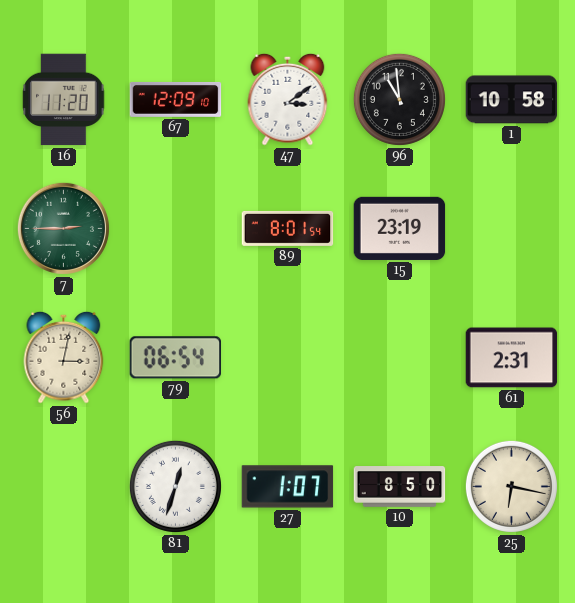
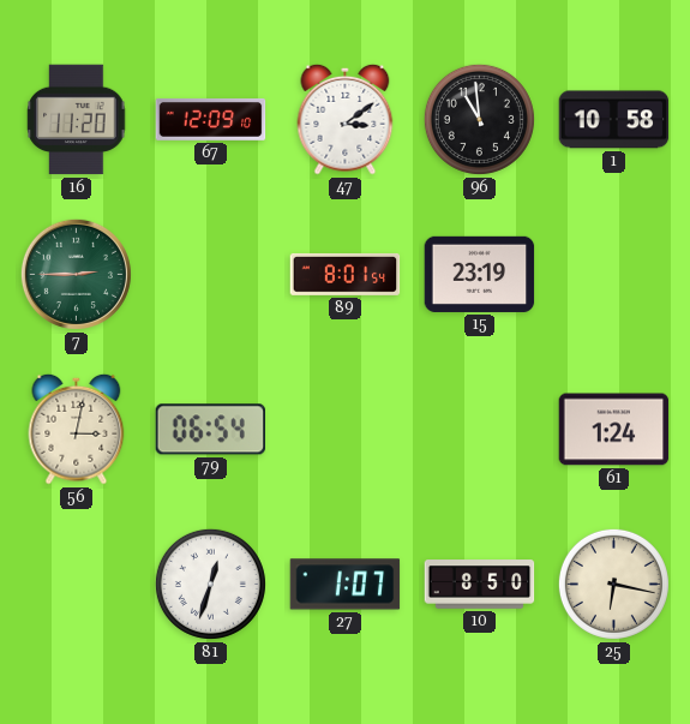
61: 2:31 -> 1:24 (614, 430)
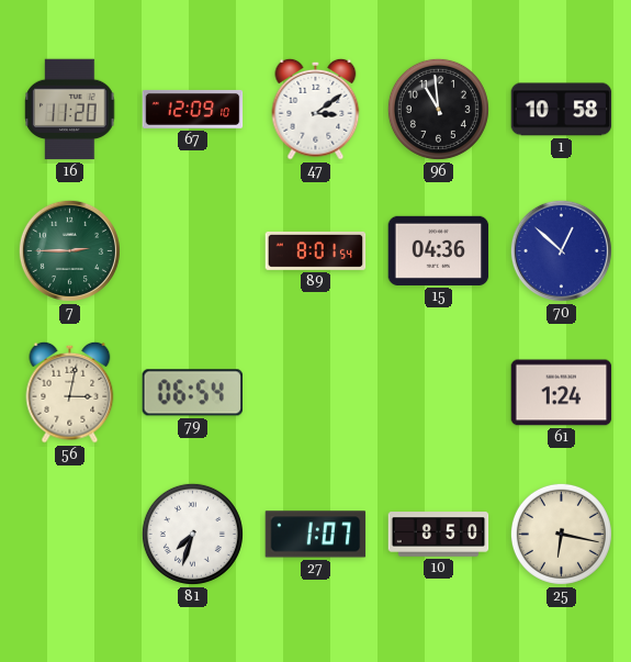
15: 23:19 -> 04:36 (439, 250)
70: none -> 12:52 (561, 250)
81: 12:33 -> 7:33 (192, 534)
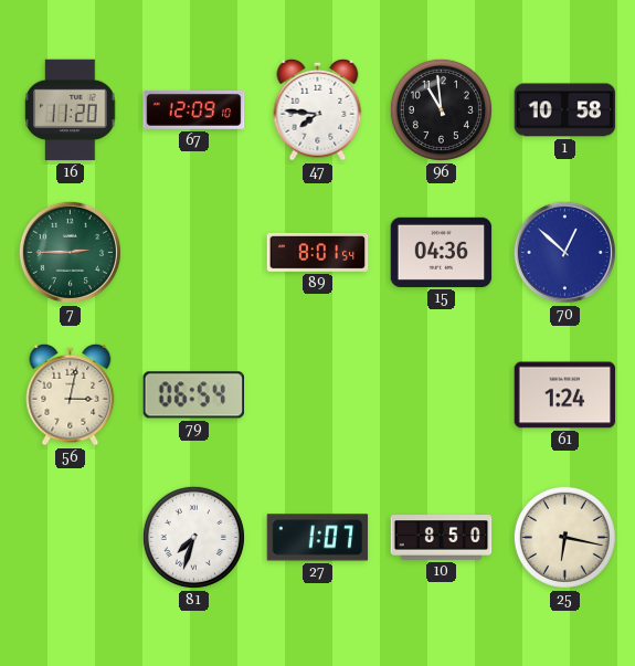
47: 3:09 -> 7:46 (318, 109)
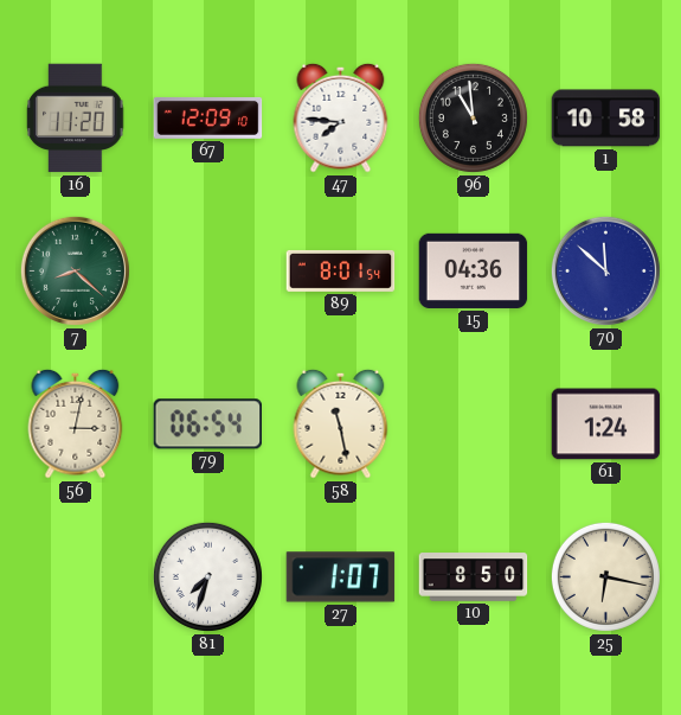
7: 2:45 -> 8:22 (75, 270)
70: 12:52 -> 11:52 (605, 270)
58: none -> 11:28 (341, 423)
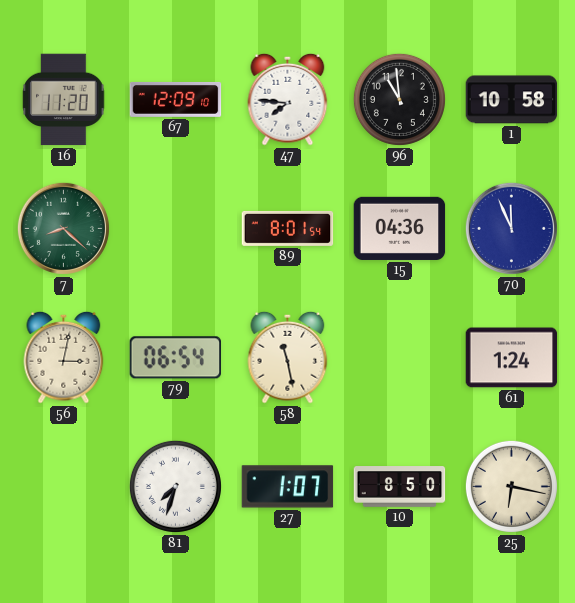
70: 11:52 -> 11:56 (511, 228)
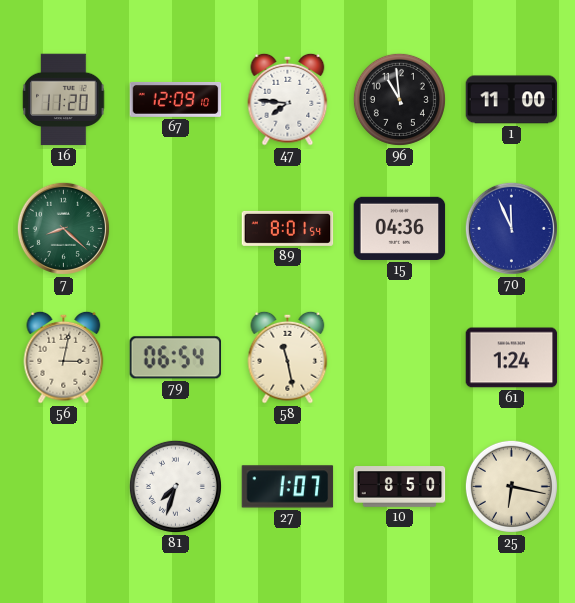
1: 10:58 -> 11:00 (512, 100)
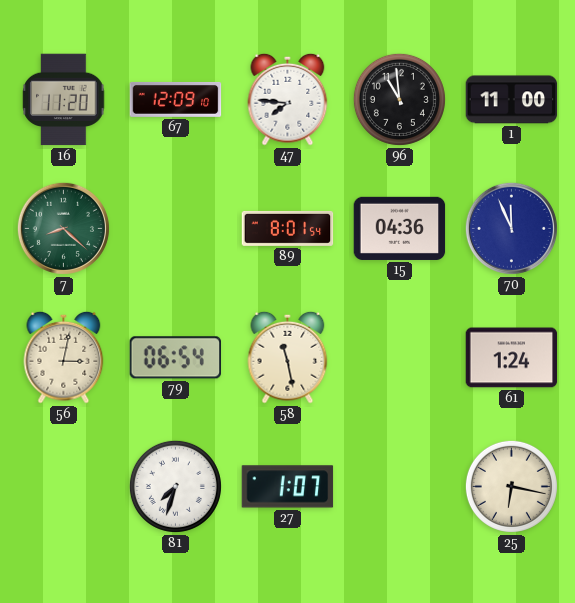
10: 8:50 -> none (400, 487)
